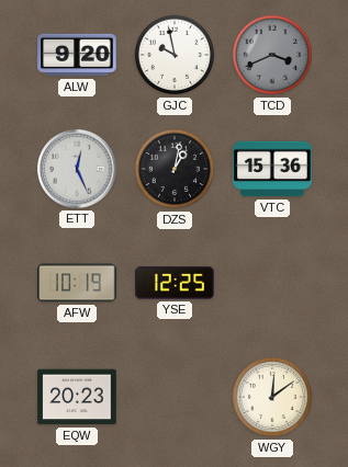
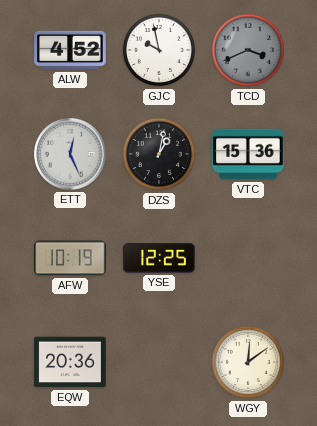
ALW: 9:20 -> 4:52 (70, 50)
EQW: 20:23 -> 20:36 (70, 362)
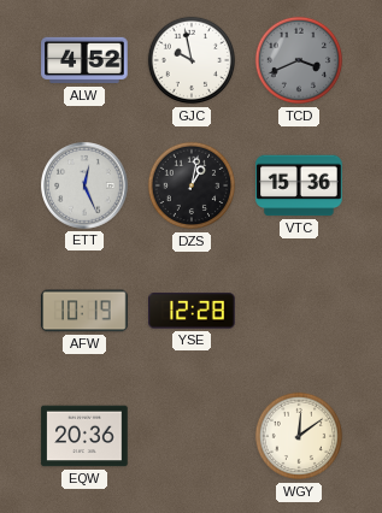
YSE: 12:25 -> 12:28 (192, 311)
